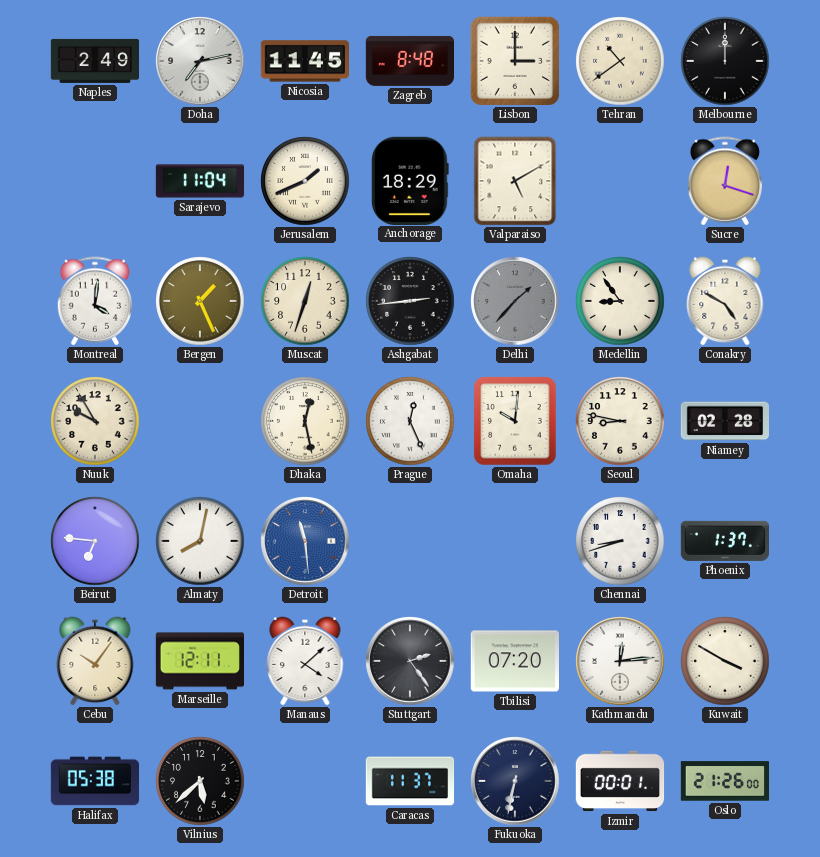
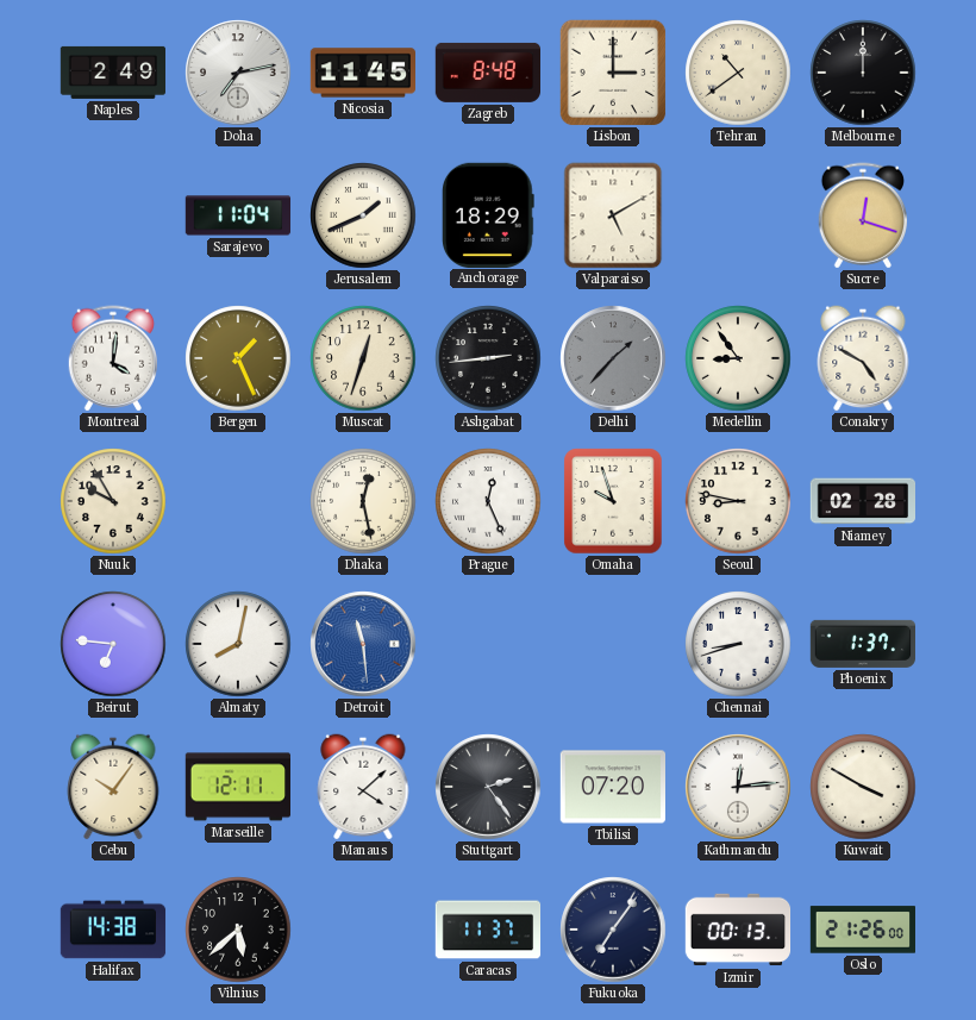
Omaha: 10:01 -> 9:57 (613, 501)
Halifax: 05:38 -> 14:38 (113, 930)
Fukuoka: 6:32 -> 7:06 (613, 930)
Izmir: 00:01 -> 00:13 (738, 930)
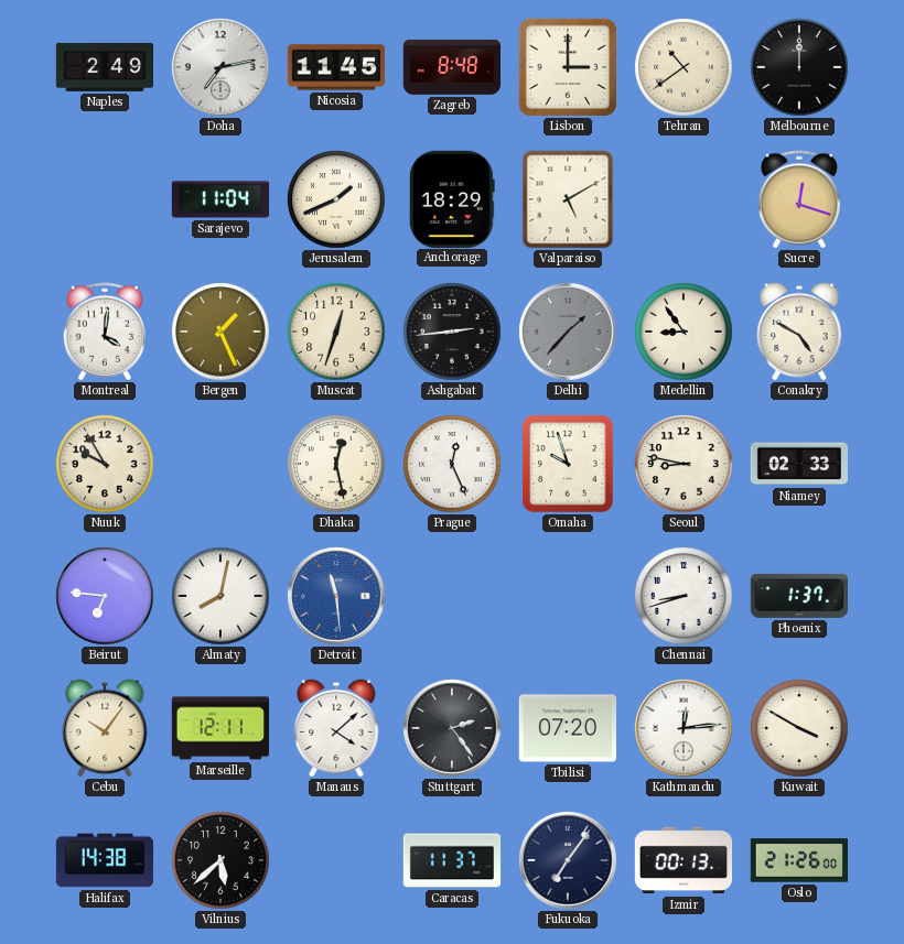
Niamey: 02:28 -> 02:33 (798, 464)
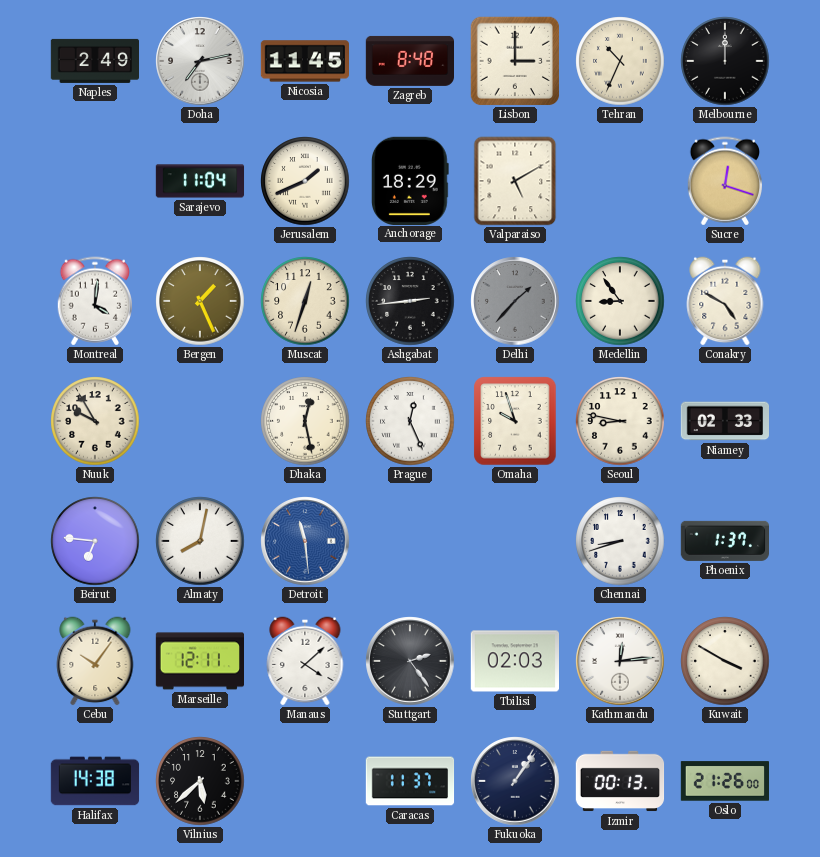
Tehran: 10:39 -> 10:34 (620, 61)
Tbilisi: 07:20 -> 02:03 (514, 661)
Fukuoka: 7:06 -> 1:06 (515, 781)
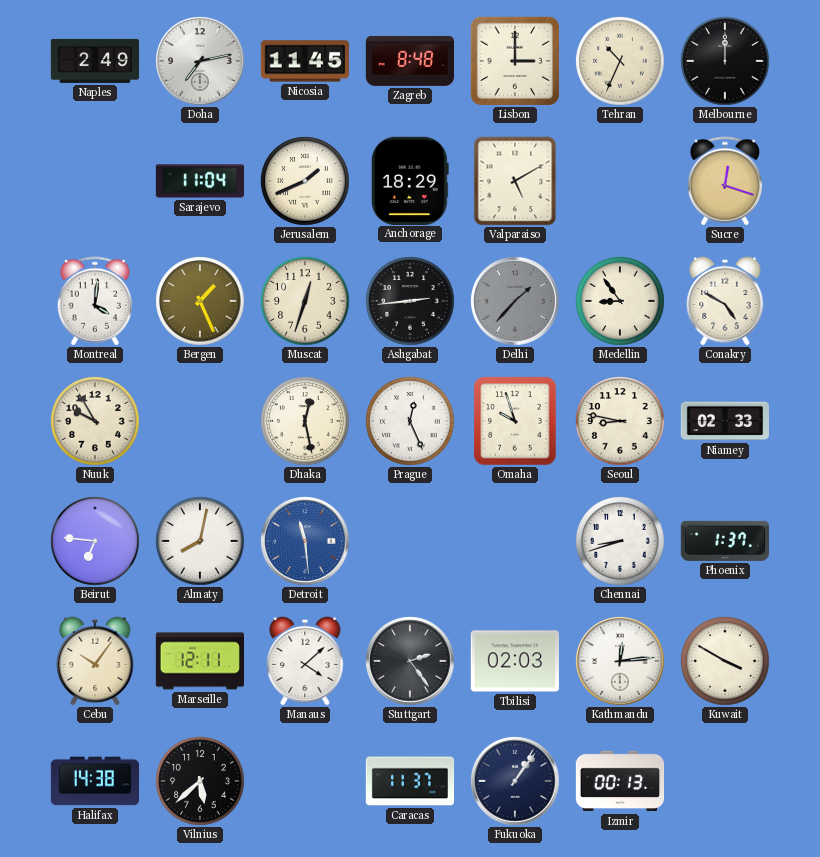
Oslo: 21:26 -> none (724, 781)
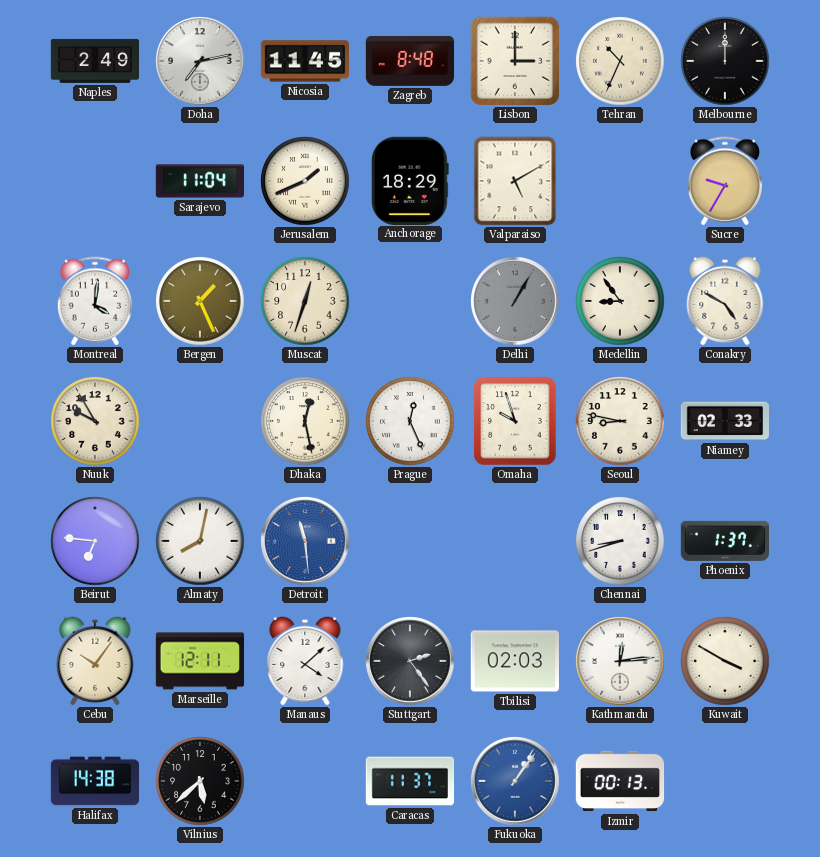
Sucre: 12:18 -> 9:35 (724, 181)
Ashgabat: 2:44 -> none (410, 301)
Delhi: 1:37 -> 1:05 (515, 301)
Fukuoka dial: navy -> blue (515, 781)
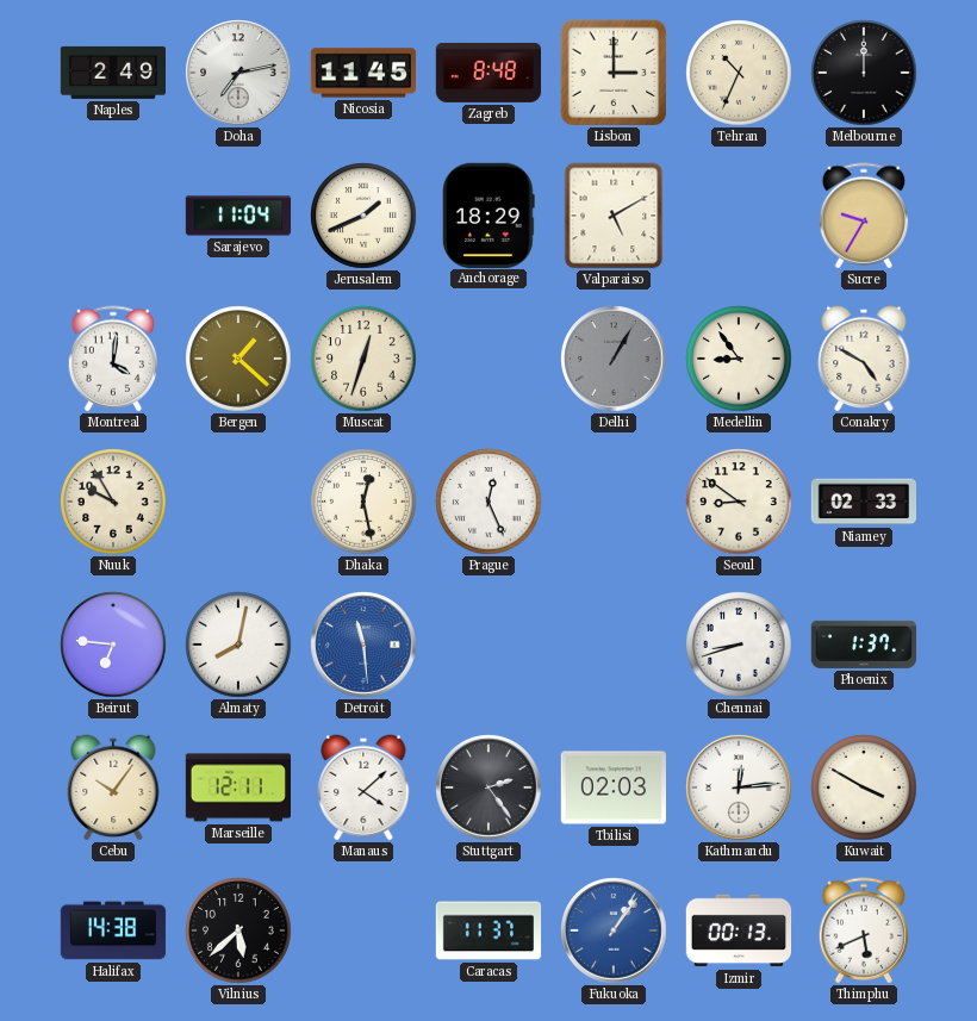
Bergen: 1:26 -> 1:22 (238, 359)
Omaha: 9:57 -> none (515, 421)
Seoul: 8:47 -> 8:51 (739, 502)
Thimphu: none -> 5:41 (863, 930)
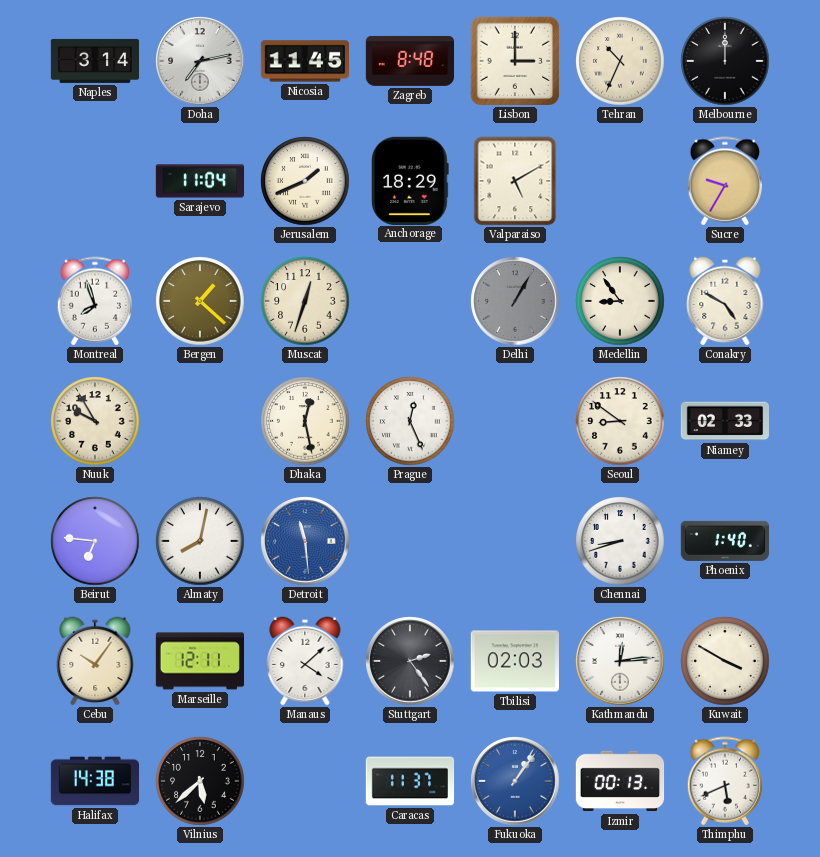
Naples: 2:49 -> 3:14 (94, 61)
Montreal: 4:01 -> 7:57 (94, 301)
Phoenix: 1:37 -> 1:40 (724, 541)
